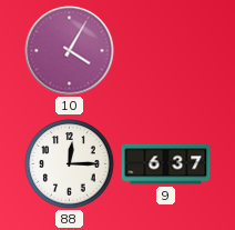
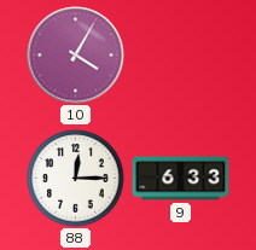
9: 6:37 -> 6:33 (181, 179)
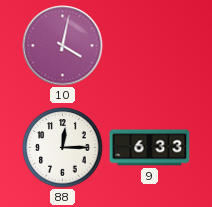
10: 4:05 -> 4:02 (63, 46)
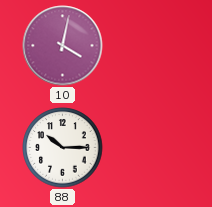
88: 12:15 -> 10:15 (63, 148)
9: 6:33 -> none (150, 148)
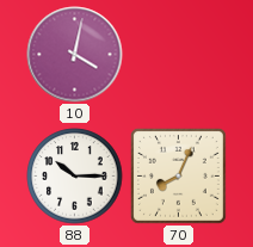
70: none -> 8:04 (178, 175)
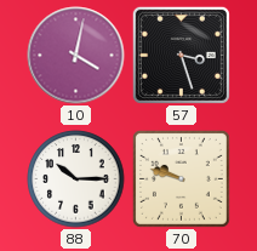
57: none -> 3:27 (181, 55)
70: 8:04 -> 9:48 (181, 178)
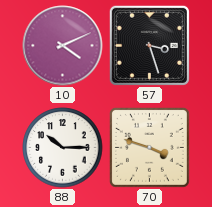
10: 4:02 -> 4:11 (63, 46)
70: 9:48 -> 3:48 (149, 147)
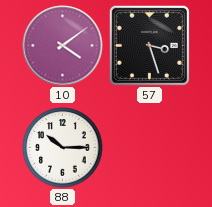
10: 4:11 -> 4:09 (63, 46)
70: 3:48 -> none (149, 147)
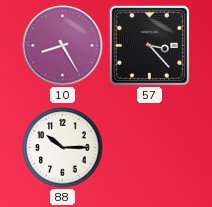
10: 4:09 -> 8:25 (63, 46)
57: 3:27 -> 3:23 (149, 45)
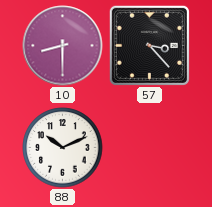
10: 8:25 -> 8:30 (63, 46)
88: 10:15 -> 10:11 (63, 148)
